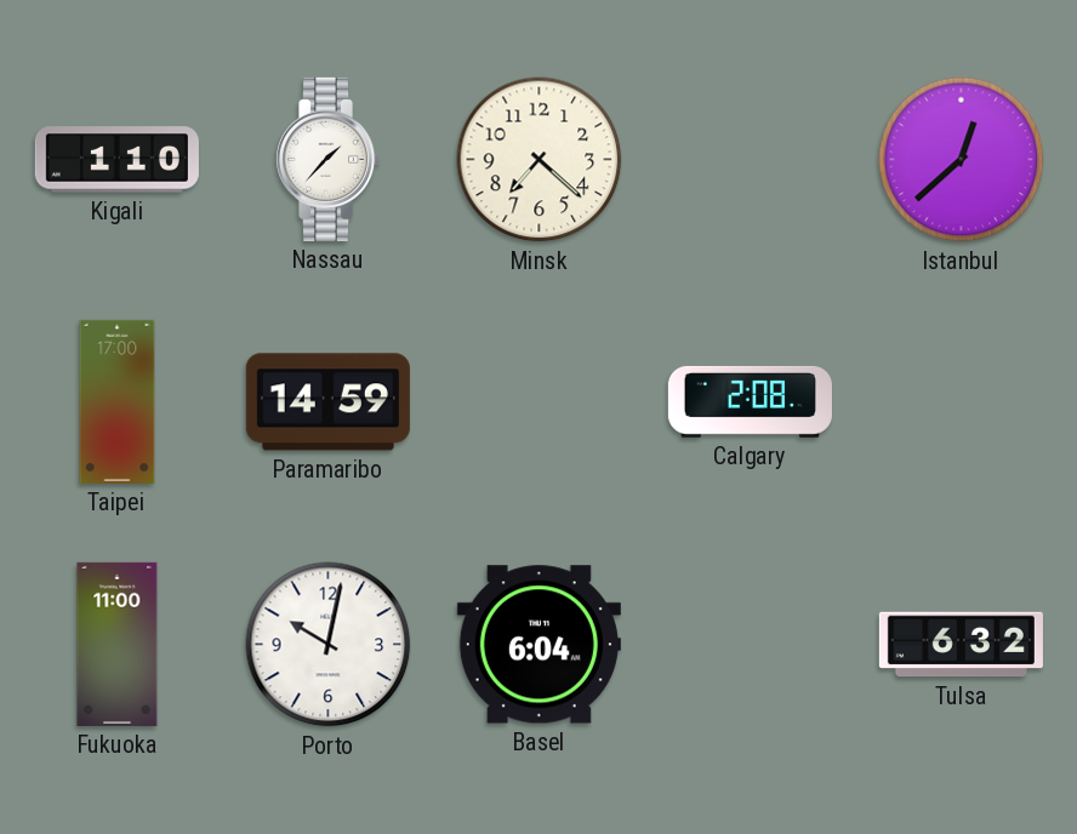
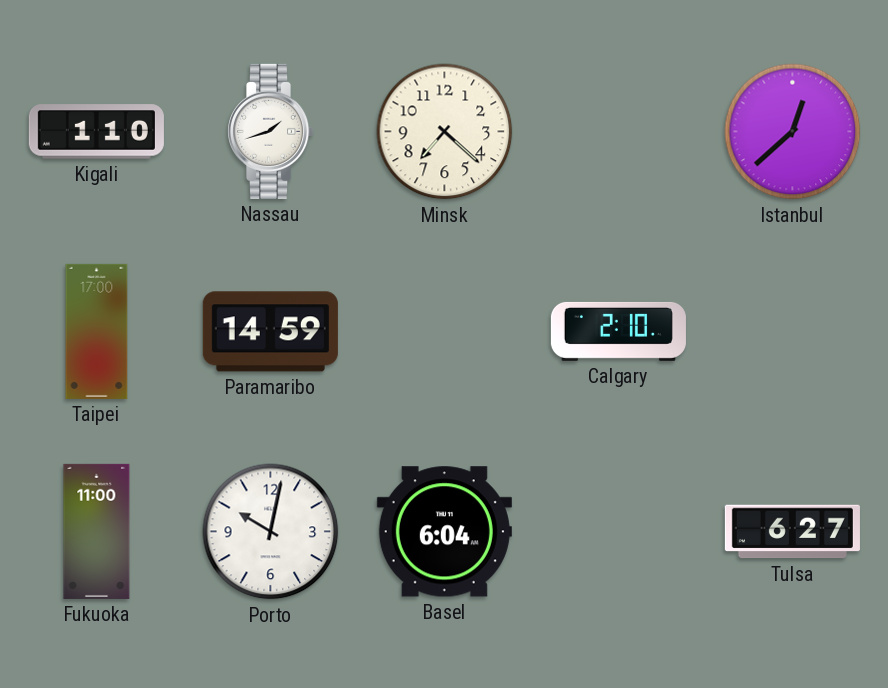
Nassau: 1:37 -> 1:42 (271, 131)
Calgary: 2:08 -> 2:10 (618, 331)
Tulsa: 6:32 -> 6:27 (792, 532)
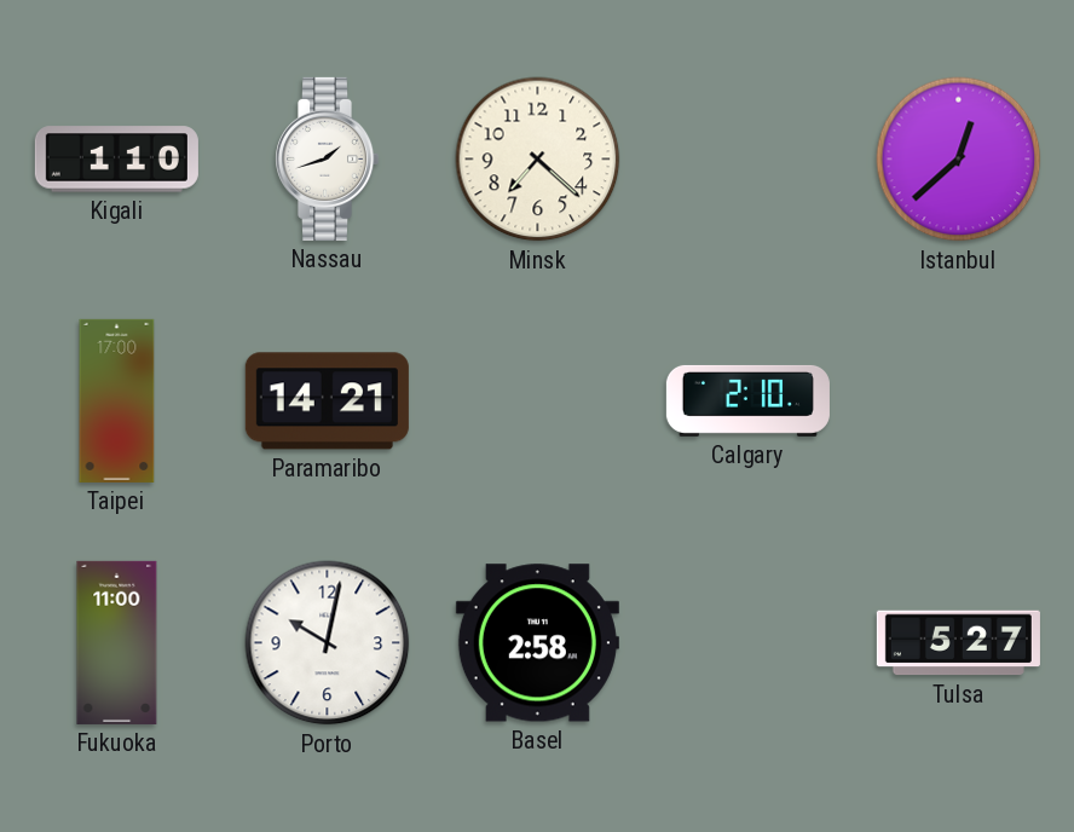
Paramaribo: 14:59 -> 14:21 (327, 401)
Basel: 6:04 -> 2:58 (537, 643)
Tulsa: 6:27 -> 5:27 (958, 643)
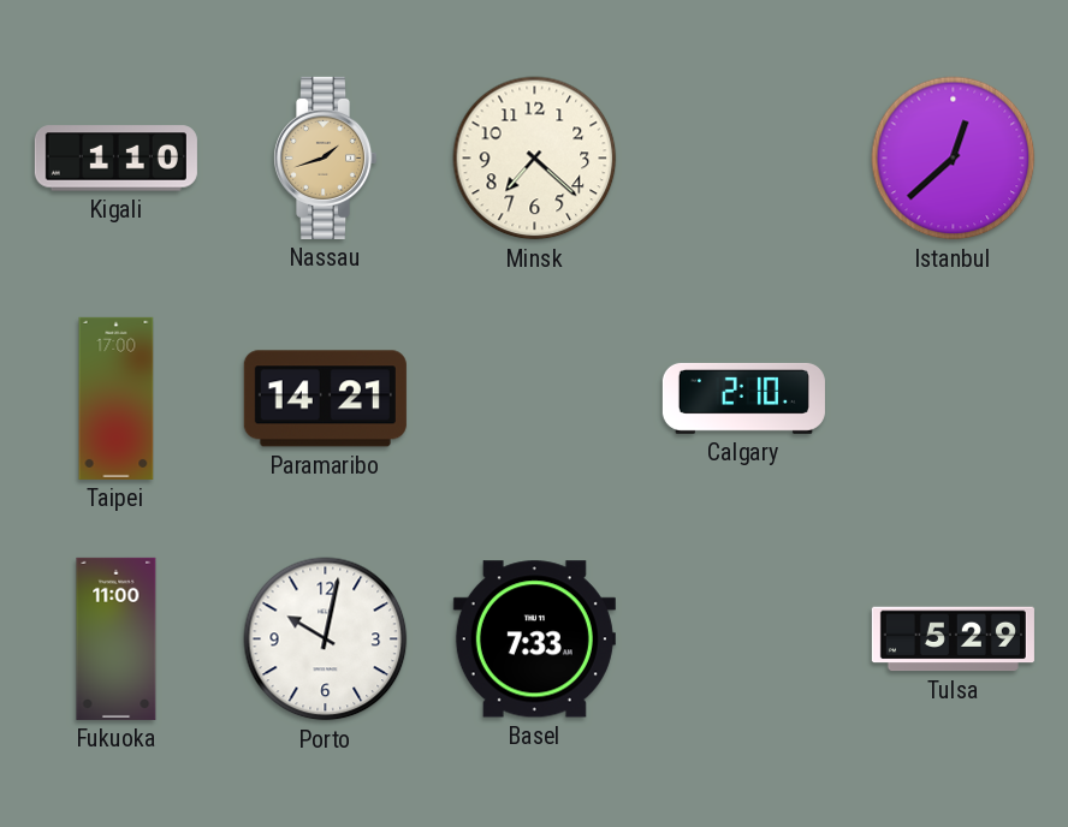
Nassau dial: white -> champagne (326, 157)
Basel: 2:58 -> 7:33 (534, 639)
Tulsa: 5:27 -> 5:29 (953, 639)
